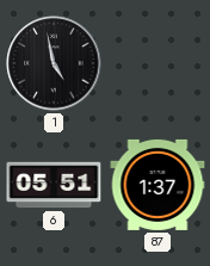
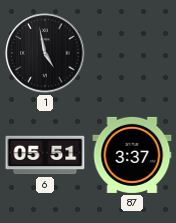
87: 1:37 -> 3:37 (132, 155)
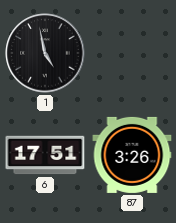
6: 05:51 -> 17:51 (45, 155)
87: 3:37 -> 3:26 (132, 155)
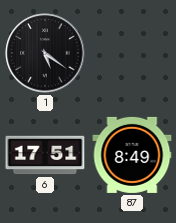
1: 4:58 -> 5:21 (45, 53)
87: 3:26 -> 8:49 (132, 155)
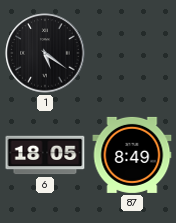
6: 17:51 -> 18:05 (45, 155)
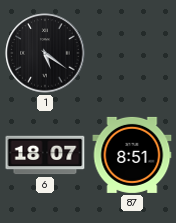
6: 18:05 -> 18:07 (45, 155)
87: 8:49 -> 8:51 (132, 155)
